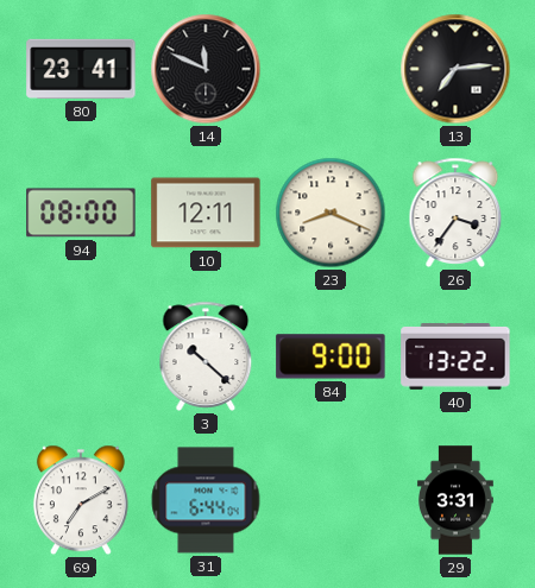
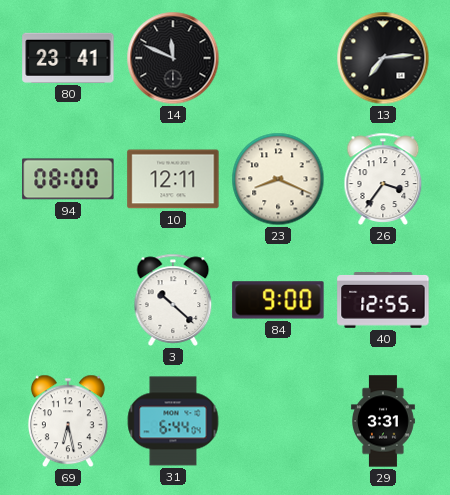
40: 13:22 -> 12:55 (383, 301)
69: 7:10 -> 6:28 (68, 421)
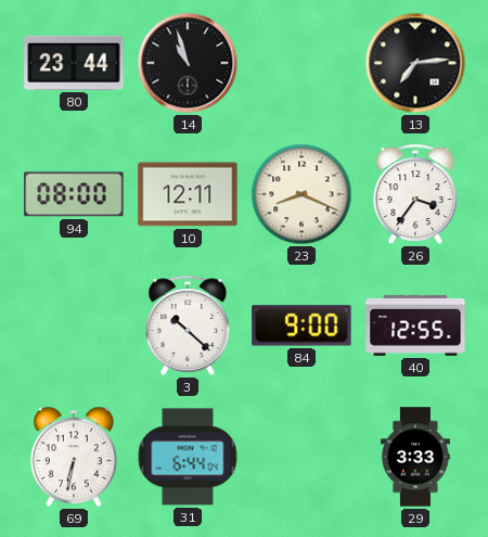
80: 23:41 -> 23:44 (74, 63)
14: 11:49 -> 10:57 (188, 63)
69: 6:28 -> 6:32 (74, 457)
29: 3:31 -> 3:33 (415, 457)
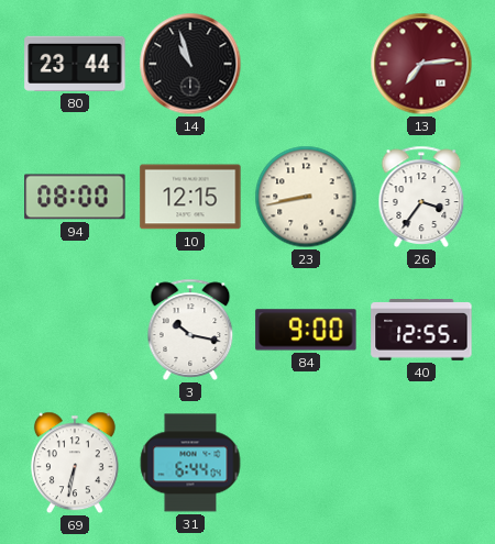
13 dial: black -> burgundy (421, 64)
10: 12:11 -> 12:15 (190, 197)
23: 8:19 -> 8:43 (306, 197)
3: 10:22 -> 10:17 (190, 330)
29: 3:33 -> none (415, 457)
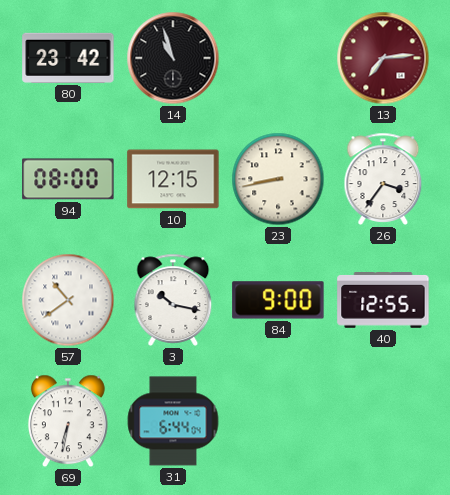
80: 23:44 -> 23:42 (68, 58)
57: none -> 10:39 (68, 300)
